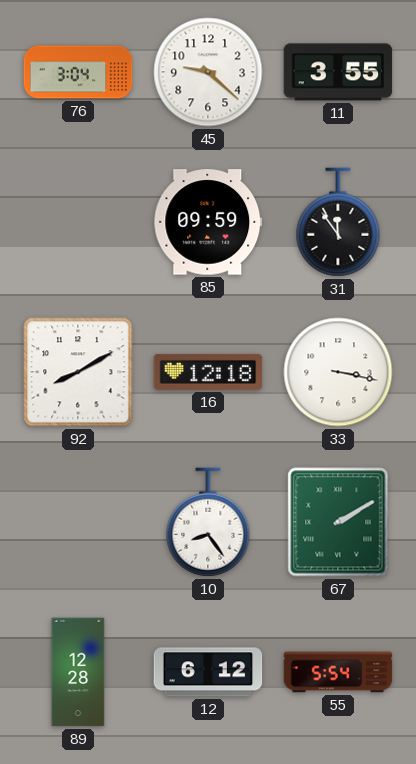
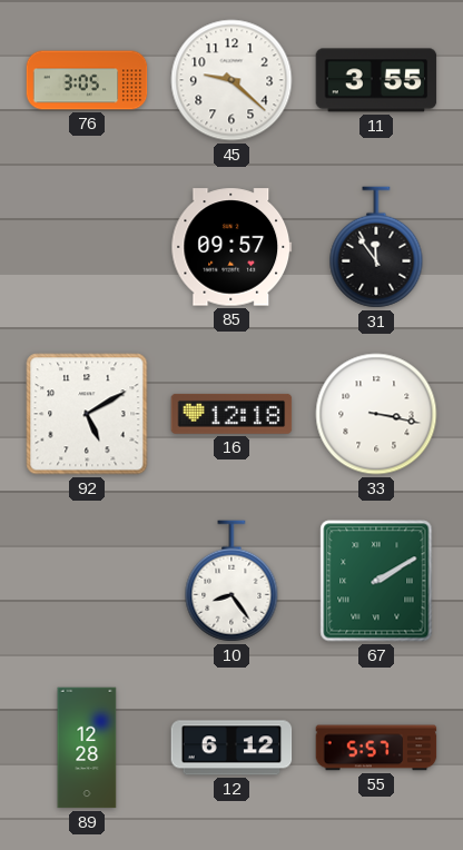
76: 3:04 -> 3:05 (87, 80)
85: 09:59 -> 09:57 (231, 247)
92: 8:10 -> 5:10 (87, 414)
55: 5:54 -> 5:57 (376, 748)
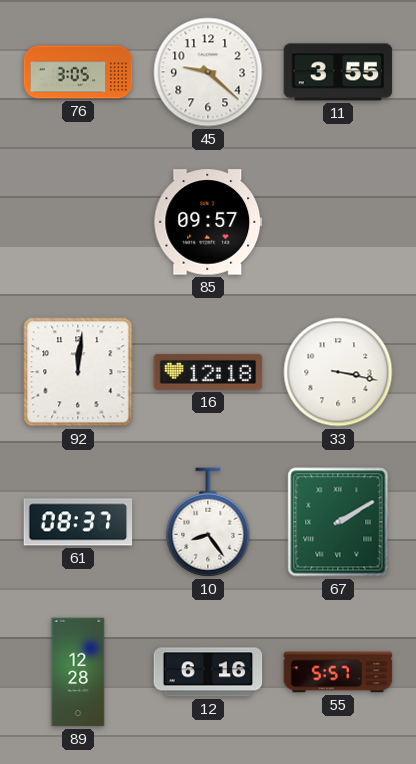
31: 11:54 -> none (376, 247)
92: 5:10 -> 12:01 (78, 372)
61: none -> 08:37 (78, 522)
12: 6:12 -> 6:16 (208, 672)
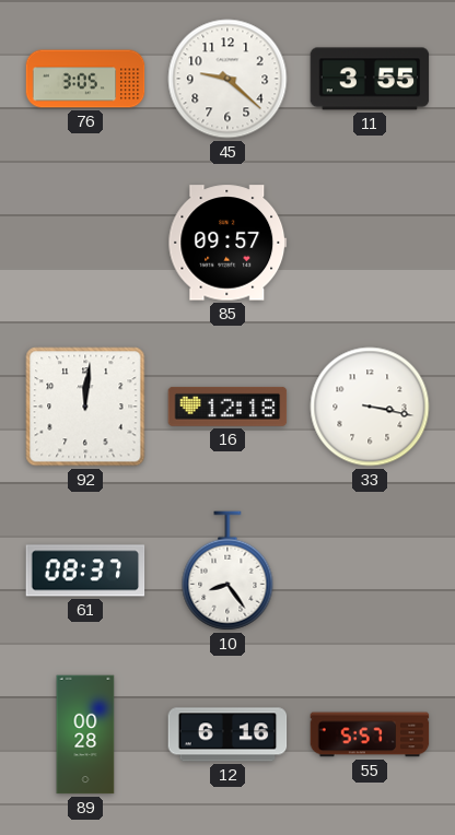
67: 2:10 -> none (338, 522)
89: 12:28 -> 00:28 (85, 734)
